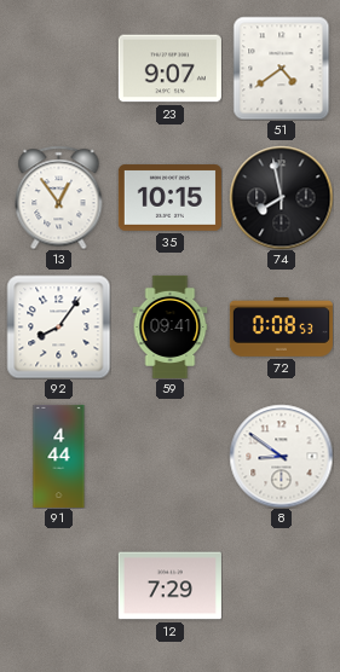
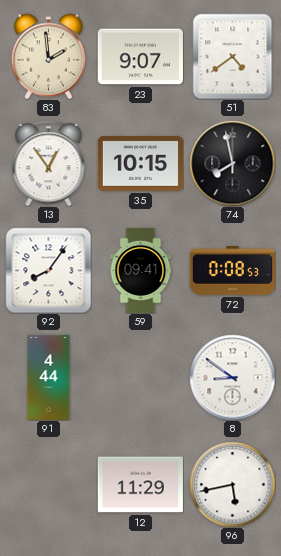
83: none -> 1:59 (49, 56)
12: 7:29 -> 11:29 (140, 485)
96: none -> 5:43 (232, 484)
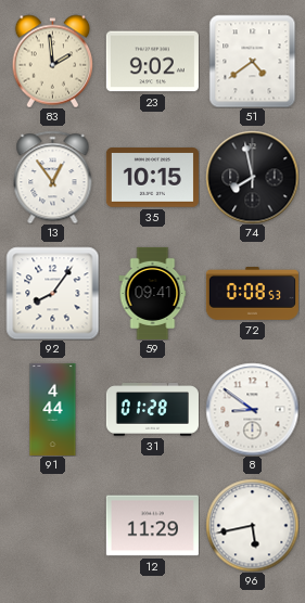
23: 9:07 -> 9:02 (152, 62)
31: none -> 01:28 (152, 410)
